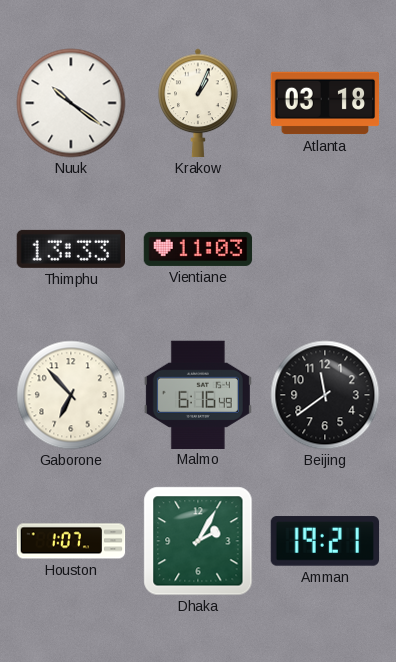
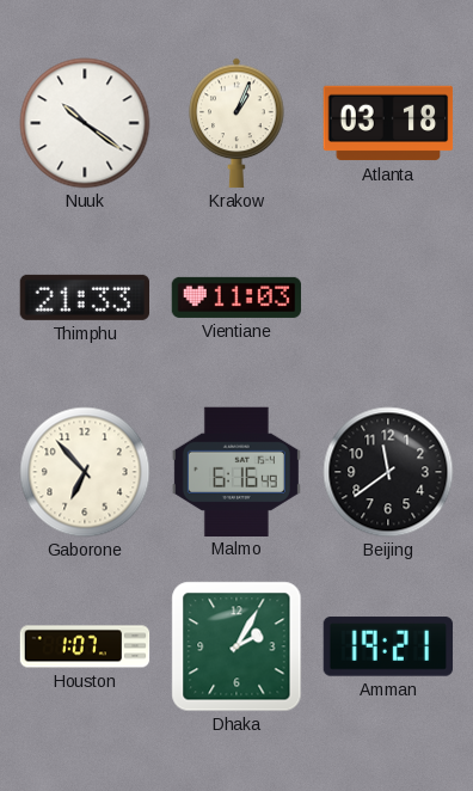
Thimphu: 13:33 -> 21:33 (84, 298)
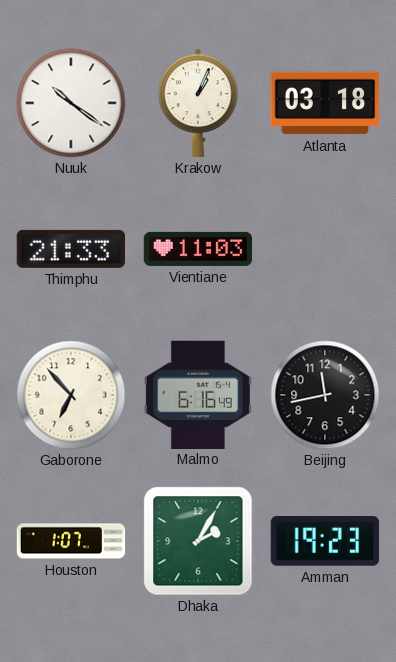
Beijing: 11:39 -> 11:43 (325, 395)
Amman: 19:21 -> 19:23 (325, 541)
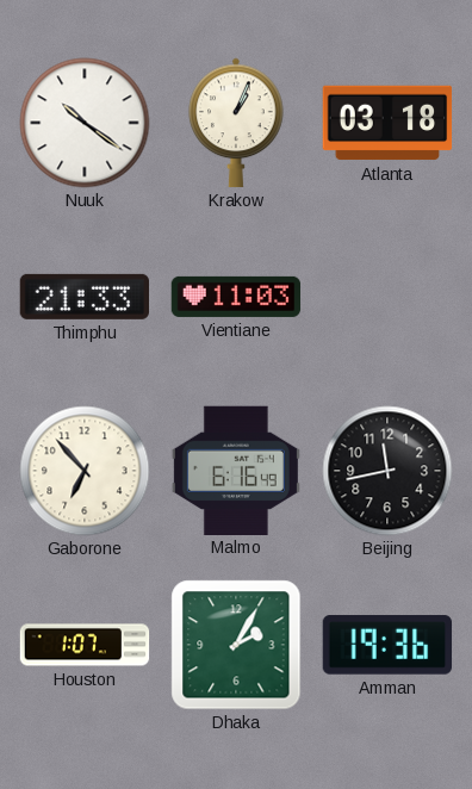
Amman: 19:23 -> 19:36 (387, 645)
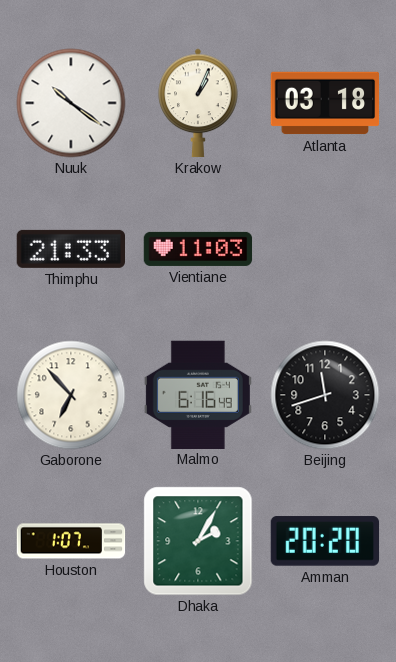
Beijing: 11:43 -> 11:42 (325, 395)
Amman: 19:36 -> 20:20 (325, 541)
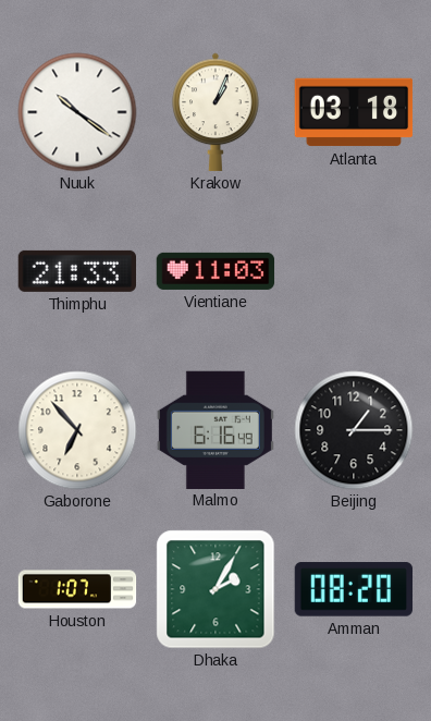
Beijing: 11:42 -> 1:15 (354, 430)
Amman: 20:20 -> 08:20 (354, 589)
